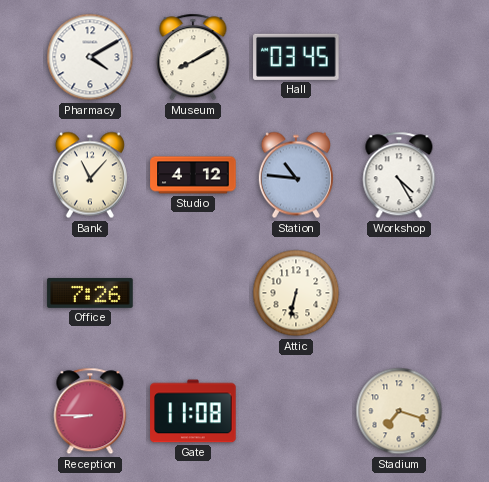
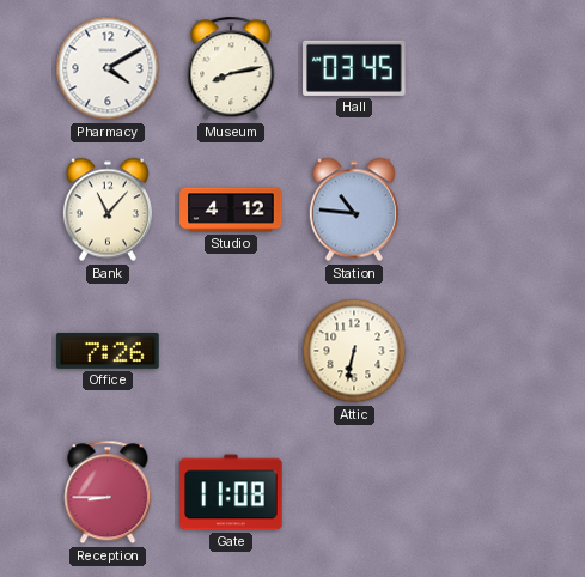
Museum: 8:10 -> 8:13 (231, 68)
Workshop: 4:25 -> none (399, 175)
Stadium: 7:18 -> none (399, 411)
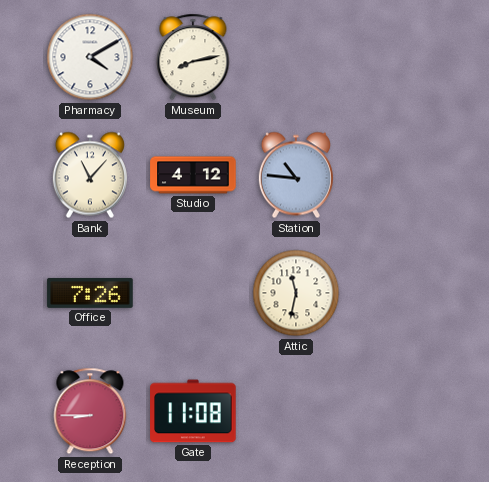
Hall: 03:45 -> none (354, 68)
Attic: 6:32 -> 11:32 (296, 293)
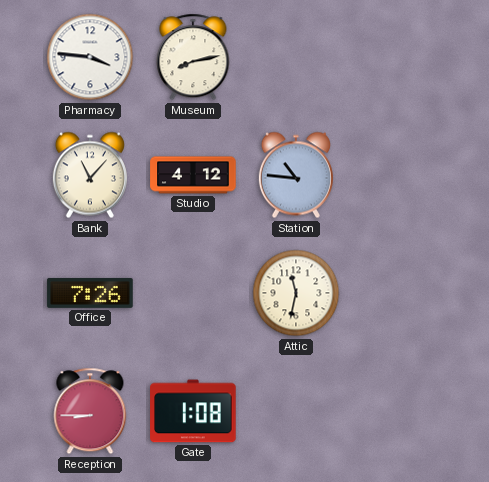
Pharmacy: 4:10 -> 3:46 (90, 57)
Gate: 11:08 -> 1:08 (193, 411)
